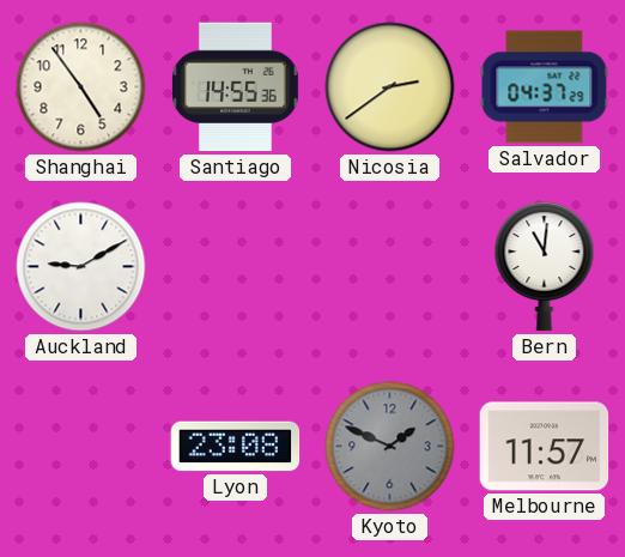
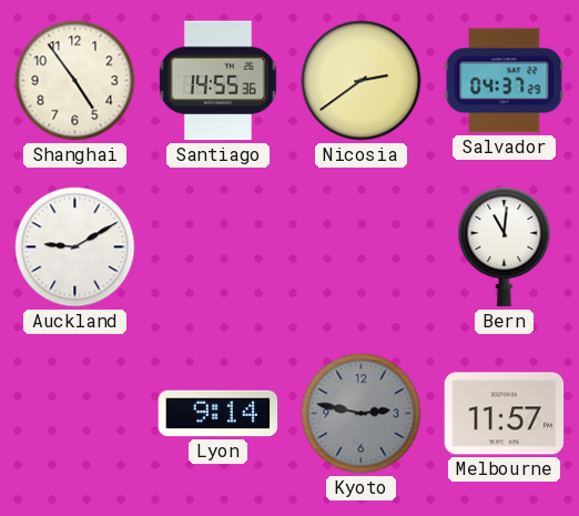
Lyon: 23:08 -> 9:14 (219, 414)
Kyoto: 1:49 -> 2:47 (362, 414)
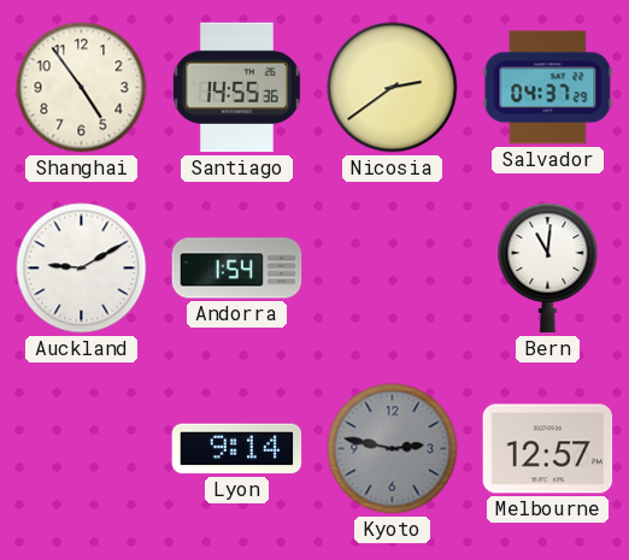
Andorra: none -> 1:54 (237, 269)
Melbourne: 11:57 -> 12:57 (548, 449)
